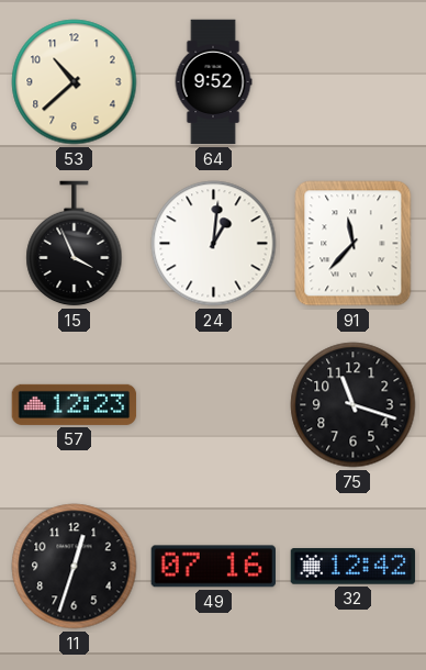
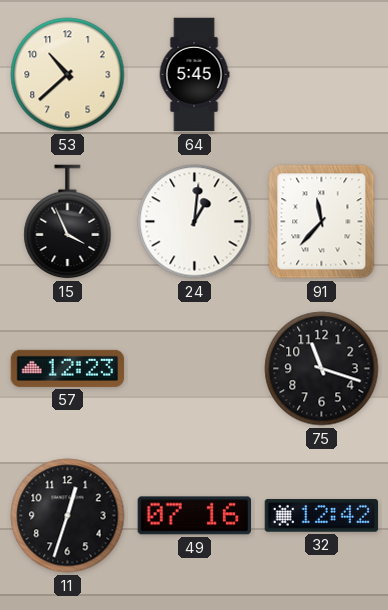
64: 9:52 -> 5:45 (194, 75)
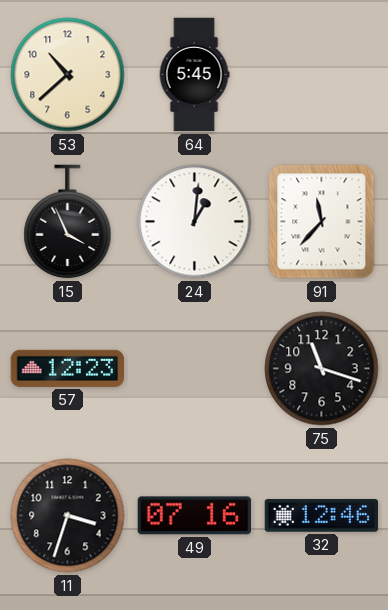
11: 12:33 -> 3:33 (68, 516)
32: 12:42 -> 12:46 (322, 516)
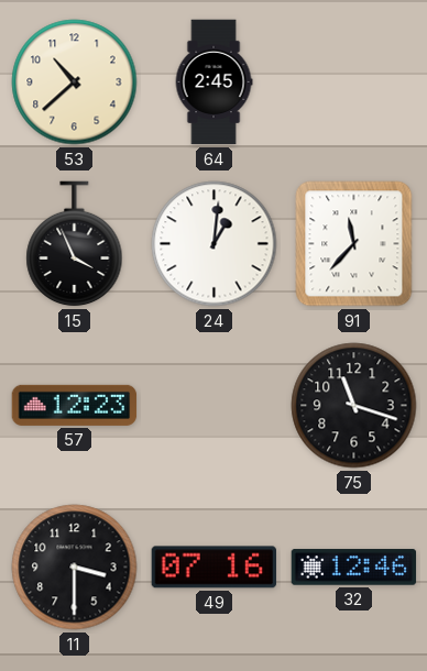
64: 5:45 -> 2:45 (214, 82)
11: 3:33 -> 3:30 (75, 568)
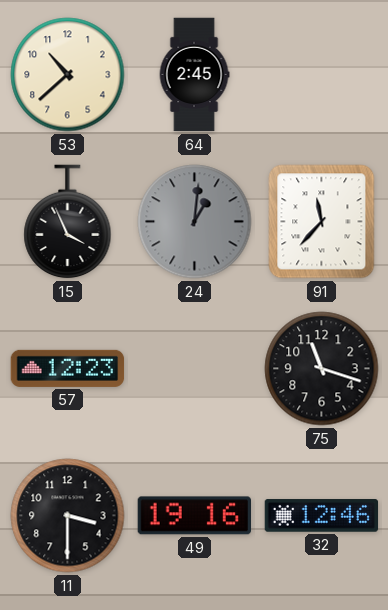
24 dial: white -> grey (195, 222)
49: 07:16 -> 19:16 (194, 516)
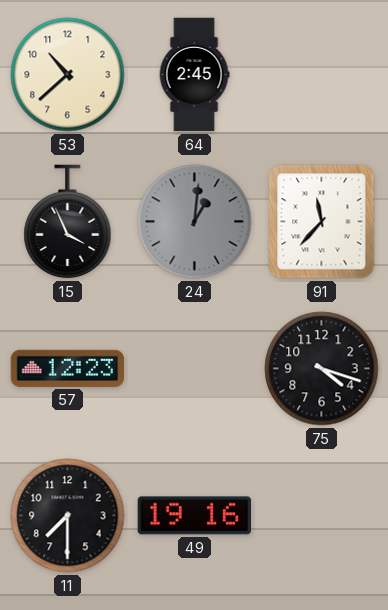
75: 11:18 -> 4:18 (322, 369)
11: 3:30 -> 7:30 (68, 516)
32: 12:46 -> none (322, 516)
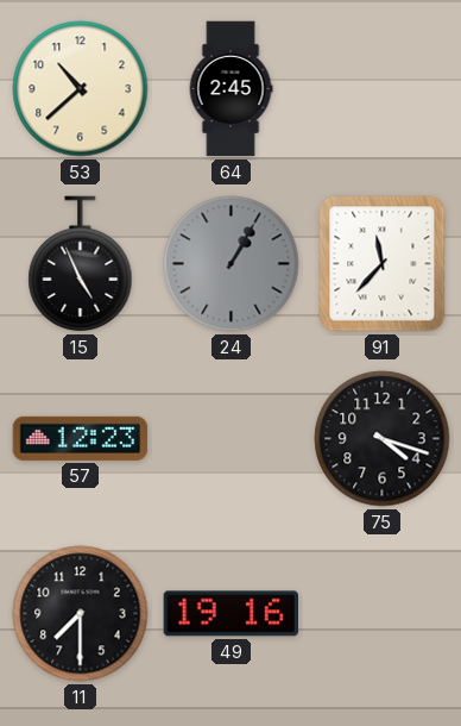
15: 3:56 -> 4:56 (81, 264)
24: 1:01 -> 1:05 (232, 264)
